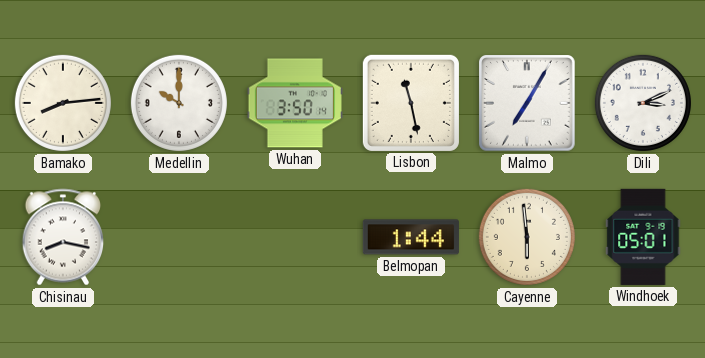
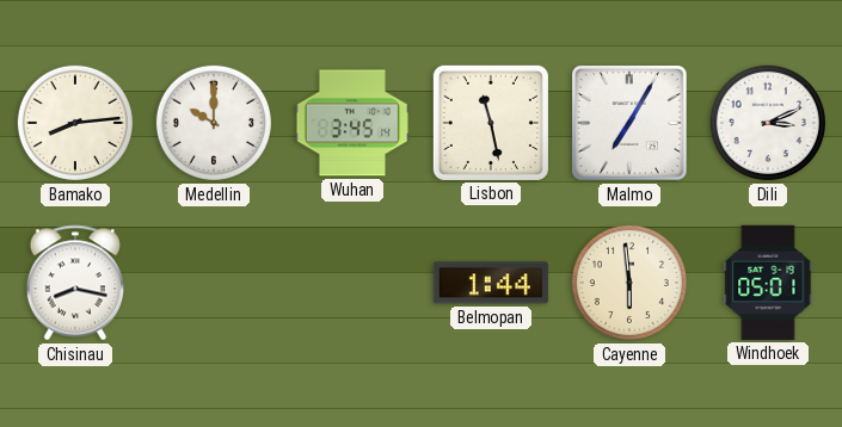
Wuhan: 3:50 -> 3:45 (352, 123)
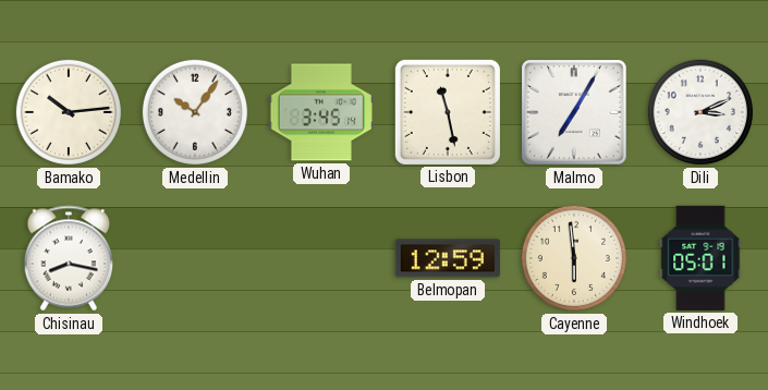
Bamako: 8:14 -> 10:14 (69, 112)
Medellin: 10:00 -> 10:06 (195, 112)
Belmopan: 1:44 -> 12:59 (448, 258)
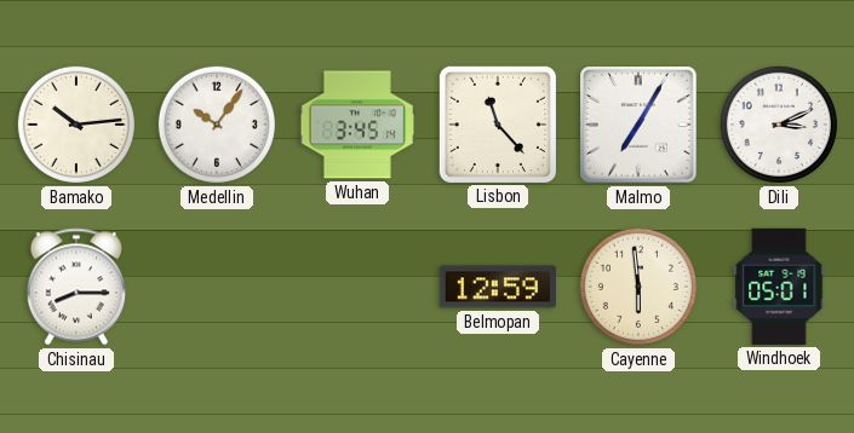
Lisbon: 11:28 -> 11:23 (498, 125)
Chisinau: 8:17 -> 8:15 (76, 287)
